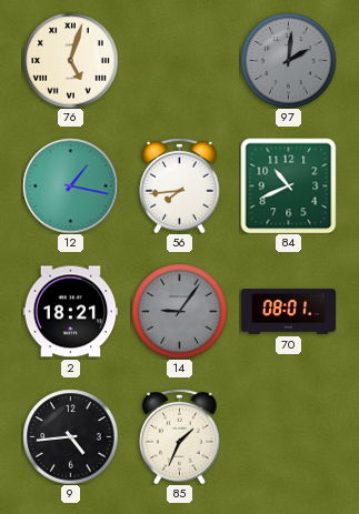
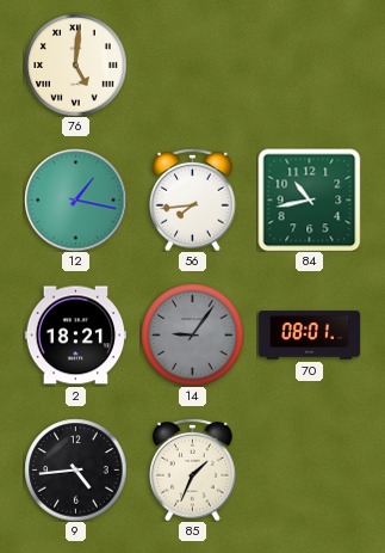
76: 5:03 -> 5:01 (75, 64)
97: 2:01 -> none (288, 60)
84: 10:41 -> 10:43 (309, 199)
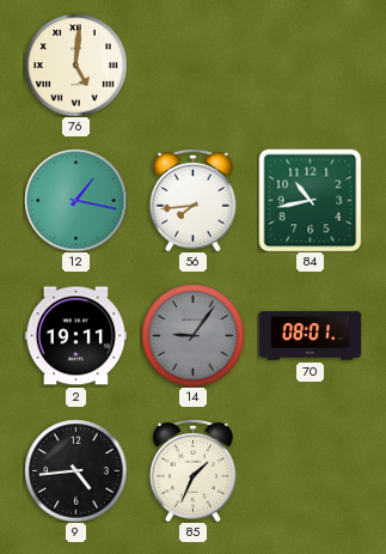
2: 18:21 -> 19:11 (75, 336)
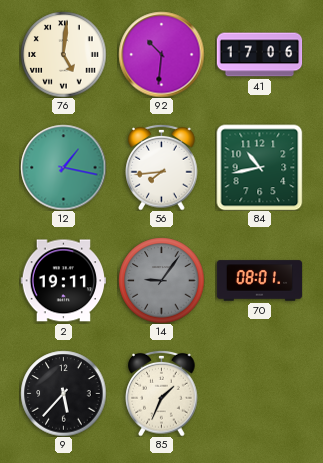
92: none -> 10:31 (161, 54)
41: none -> 17:06 (259, 55)
9: 4:44 -> 5:37 (63, 393)
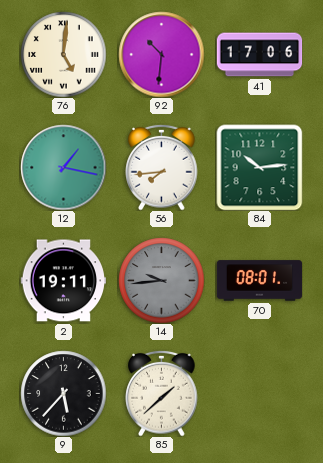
84: 10:43 -> 10:14 (259, 167)
14: 9:06 -> 9:44 (161, 280)
85: 1:34 -> 1:38 (162, 393)
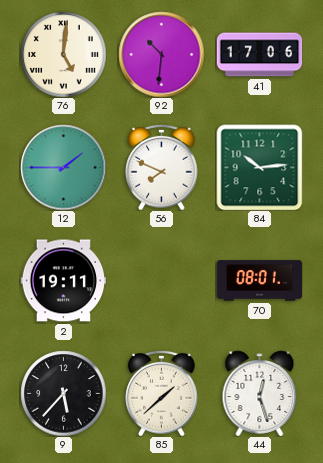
12: 1:17 -> 1:45 (63, 167)
56: 7:44 -> 7:49 (162, 167)
14: 9:44 -> none (161, 280)
44: none -> 12:27 (260, 393)
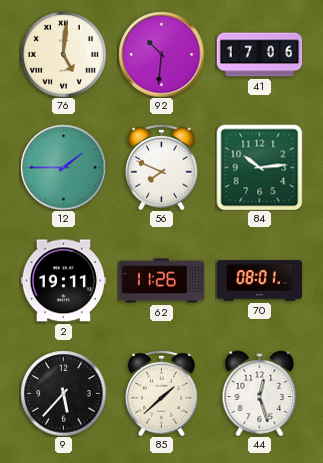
62: none -> 11:26 (161, 281)
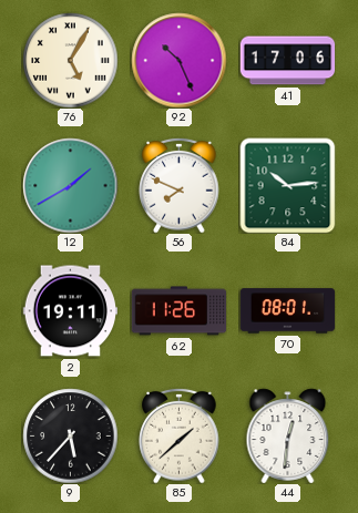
76: 5:01 -> 5:05 (70, 60)
92: 10:31 -> 10:26 (178, 60)
12: 1:45 -> 1:40 (70, 185)
44: 12:27 -> 12:31 (288, 435)
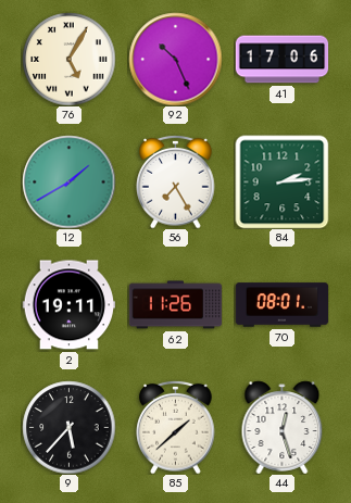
56: 7:49 -> 7:25 (176, 181)
84: 10:14 -> 2:14 (281, 181)
44: 12:31 -> 12:27 (283, 427)
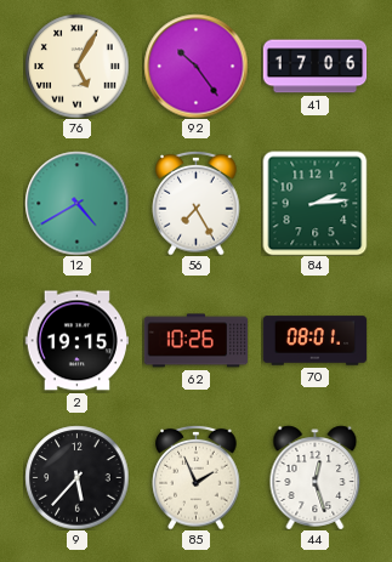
92: 10:26 -> 10:24 (195, 66)
12: 1:40 -> 4:40 (76, 203)
2: 19:11 -> 19:15 (76, 341)
62: 11:26 -> 10:26 (195, 341)
85: 1:38 -> 1:56 (197, 477)
